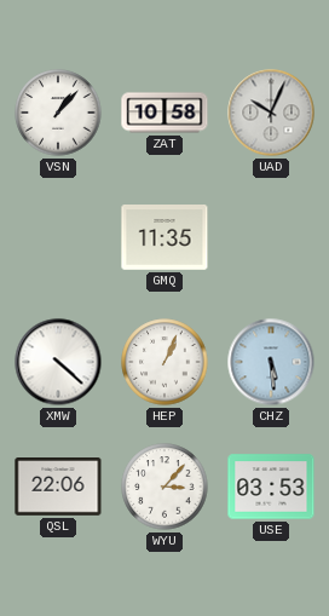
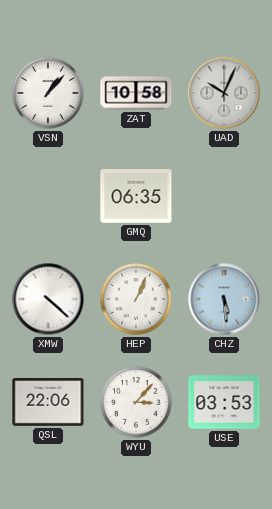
GMQ: 11:35 -> 06:35 (136, 197)
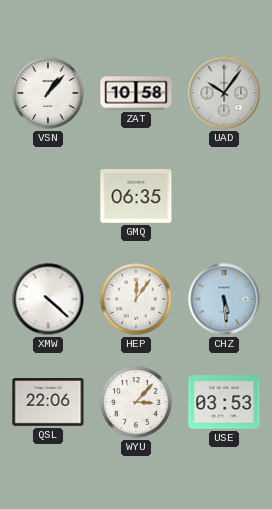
UAD: 10:04 -> 10:06 (224, 93)
HEP: 1:04 -> 12:06 (136, 299)
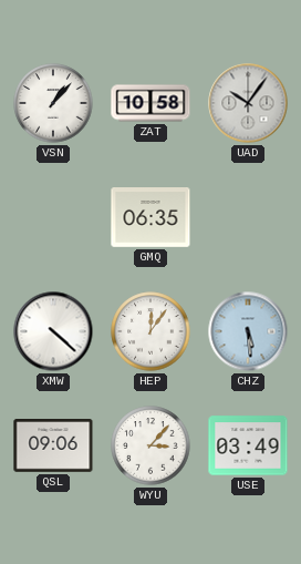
QSL: 22:06 -> 09:06 (53, 447)
USE: 03:53 -> 03:49 (248, 445)
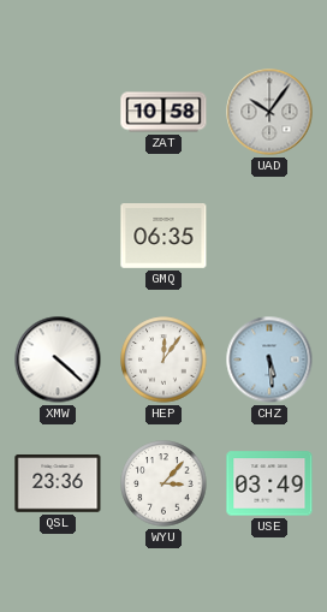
VSN: 1:07 -> none (53, 103)
QSL: 09:06 -> 23:36 (58, 485)
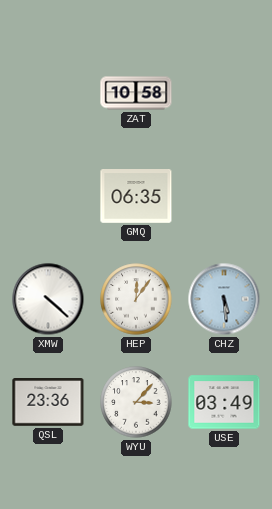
UAD: 10:06 -> none (269, 112)
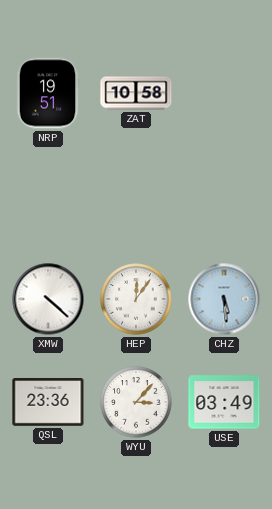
NRP: none -> 19:51 (48, 93)
GMQ: 06:35 -> none (136, 197)
